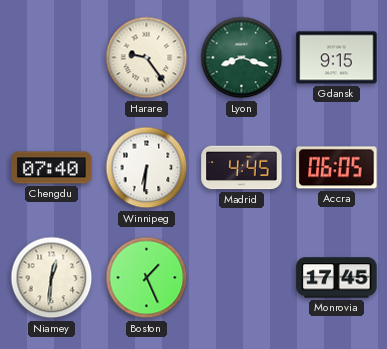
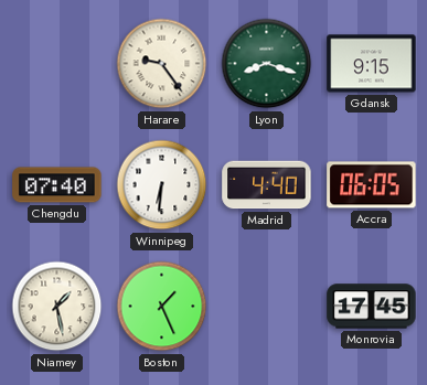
Madrid: 4:45 -> 4:40 (267, 185)
Niamey: 12:31 -> 1:28 (57, 307)
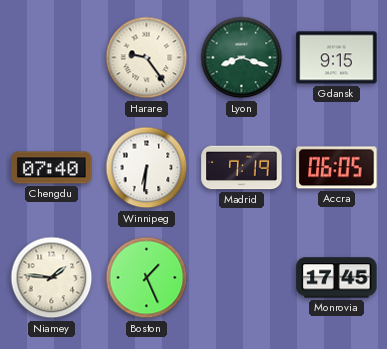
Madrid: 4:40 -> 7:19 (242, 168)
Niamey: 1:28 -> 1:46 (52, 278)
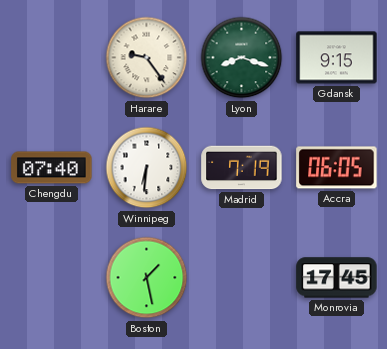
Niamey: 1:46 -> none (52, 278)
Boston: 1:26 -> 1:28 (147, 278)
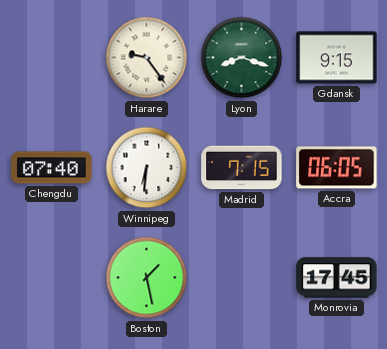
Madrid: 7:19 -> 7:15 (242, 168)
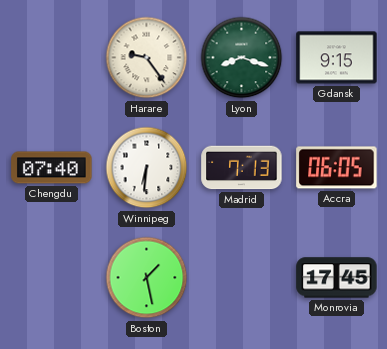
Madrid: 7:15 -> 7:13 (242, 168)
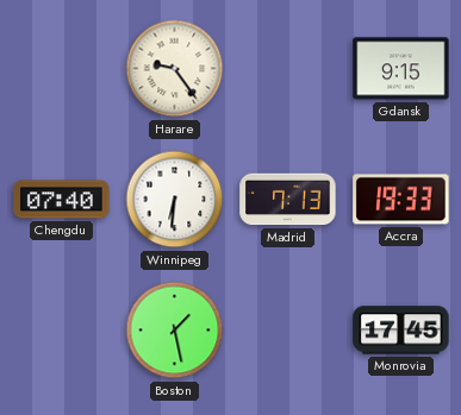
Lyon: 8:18 -> none (242, 58)
Accra: 06:05 -> 19:33 (401, 200)
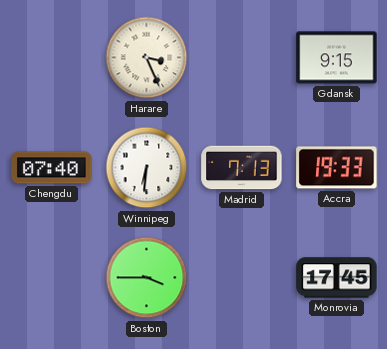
Harare: 9:24 -> 3:26 (147, 58)
Boston: 1:28 -> 3:45 (147, 278)
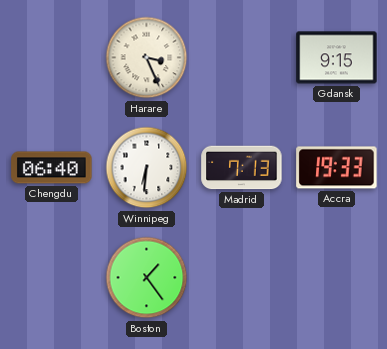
Chengdu: 07:40 -> 06:40 (52, 168)
Boston: 3:45 -> 1:24 (147, 278)
Monrovia: 17:45 -> none (337, 278)
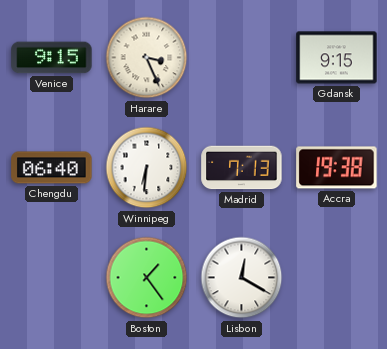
Venice: none -> 9:15 (52, 58)
Accra: 19:33 -> 19:38 (337, 168)
Lisbon: none -> 12:20 (242, 278)
